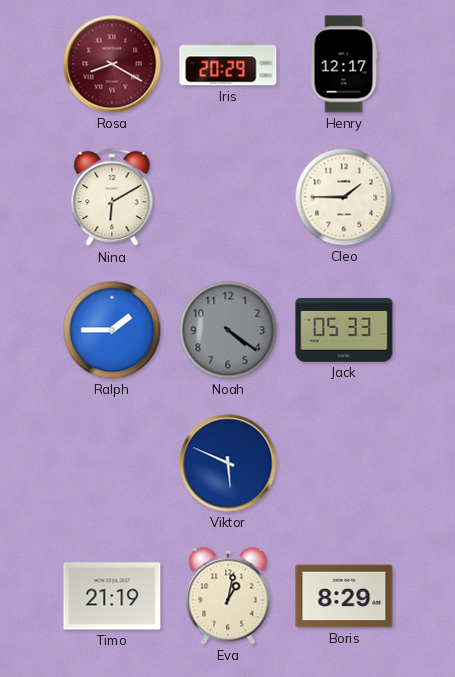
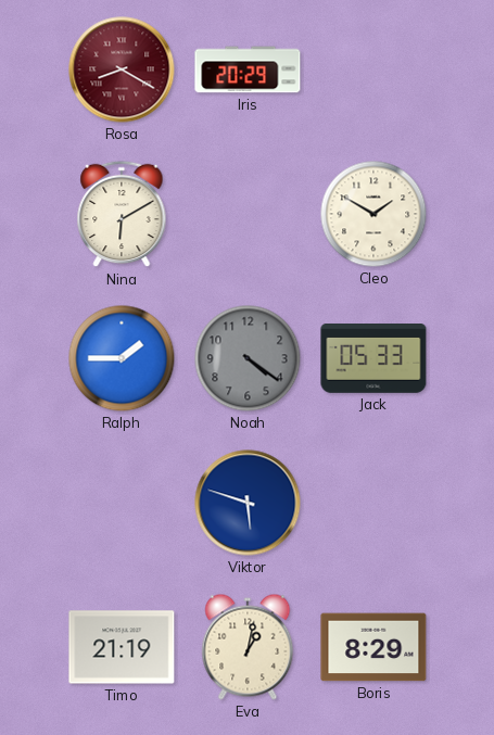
Henry: 12:17 -> none (344, 64)
Cleo: 1:45 -> 1:50 (373, 214)
Viktor: 5:49 -> 5:48 (248, 503)
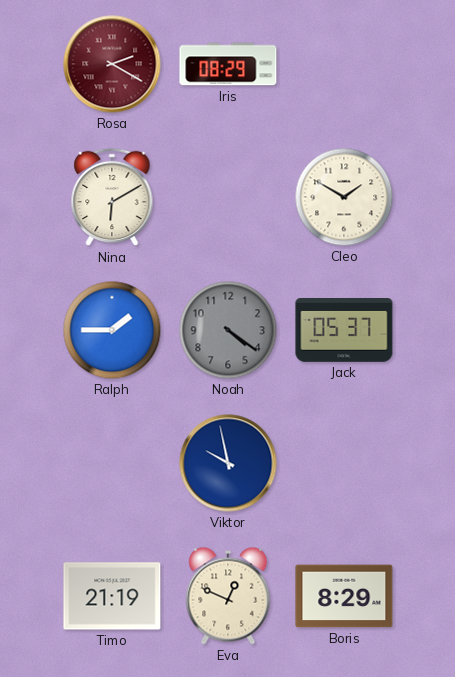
Rosa: 8:20 -> 2:20 (112, 64)
Iris: 20:29 -> 08:29 (228, 64)
Jack: 05:33 -> 05:37 (344, 331)
Viktor: 5:48 -> 9:58 (228, 463)
Eva: 1:02 -> 12:49 (228, 596)
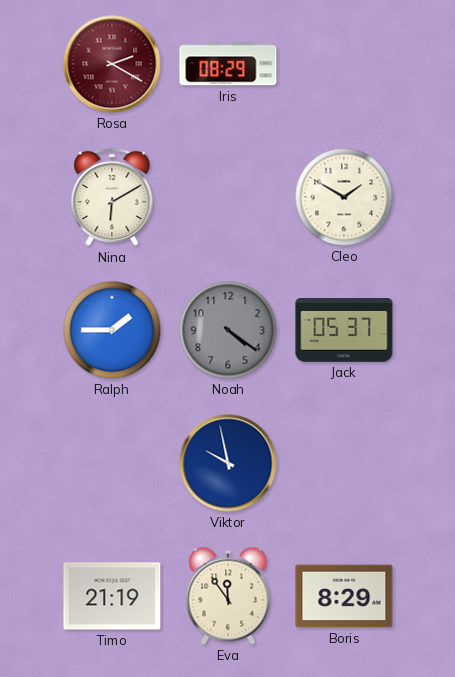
Eva: 12:49 -> 11:54 (228, 596)
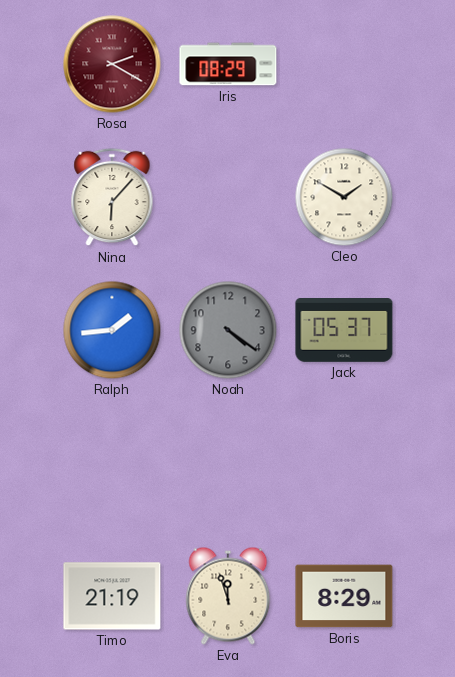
Nina: 6:10 -> 6:07 (112, 197)
Ralph: 1:45 -> 1:44 (112, 330)
Viktor: 9:58 -> none (228, 463)
Eva: 11:54 -> 11:57 (228, 596)
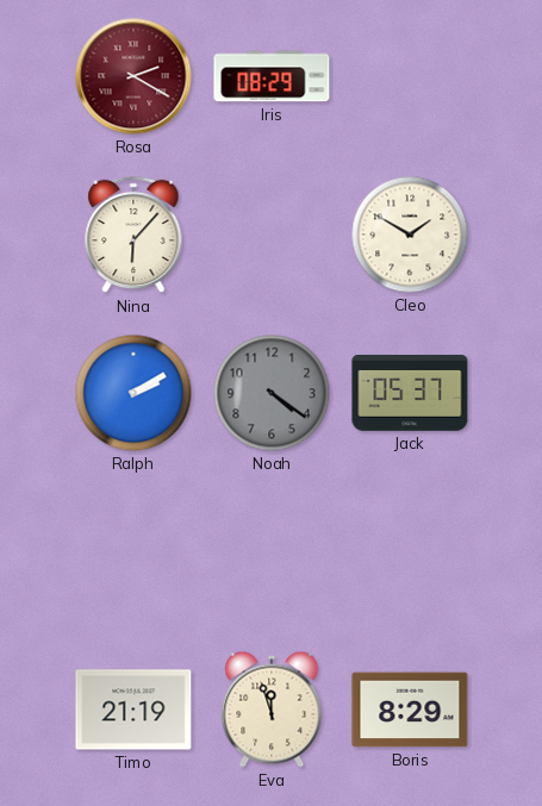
Ralph: 1:44 -> 2:10 (133, 393)
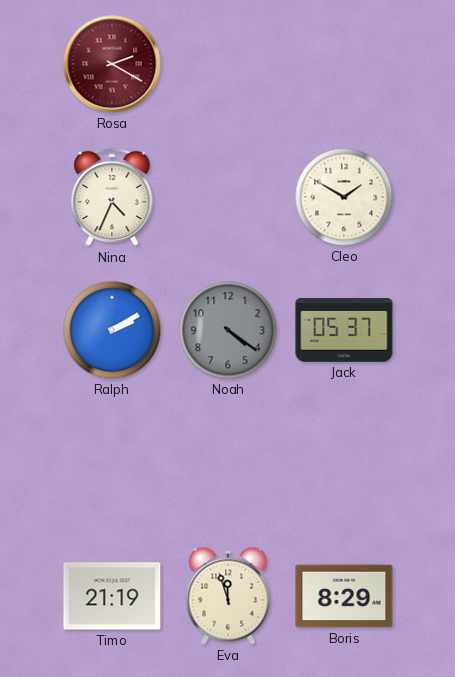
Iris: 08:29 -> none (272, 76)
Nina: 6:07 -> 4:34 (112, 197)
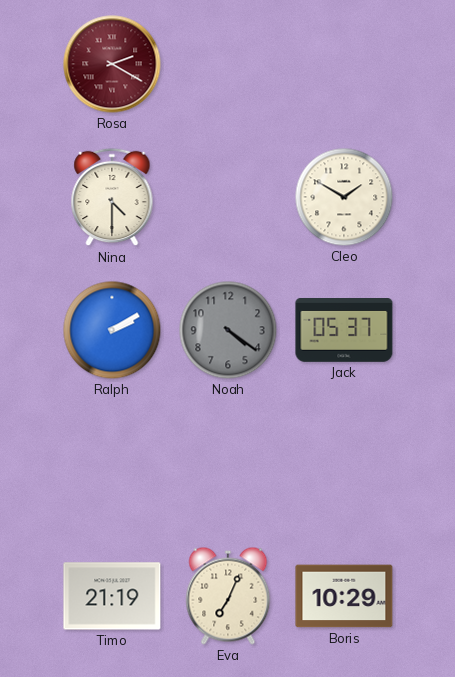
Nina: 4:34 -> 4:30 (112, 197)
Eva: 11:57 -> 7:04 (228, 596)
Boris: 8:29 -> 10:29 (344, 596)
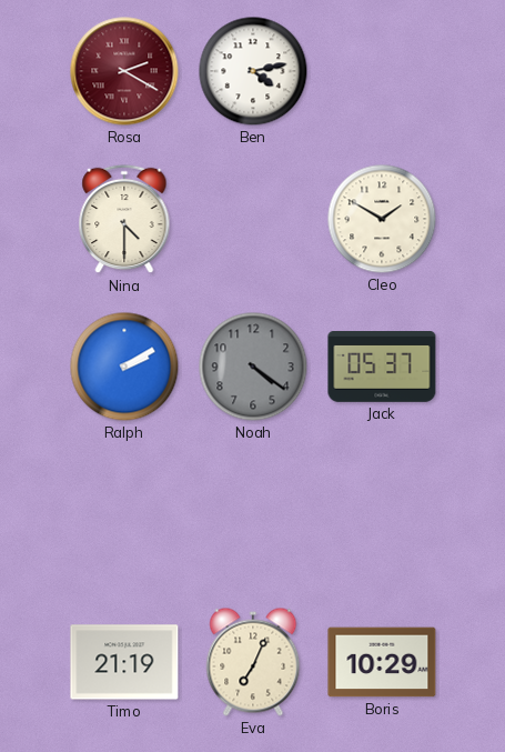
Ben: none -> 4:13 (253, 71)
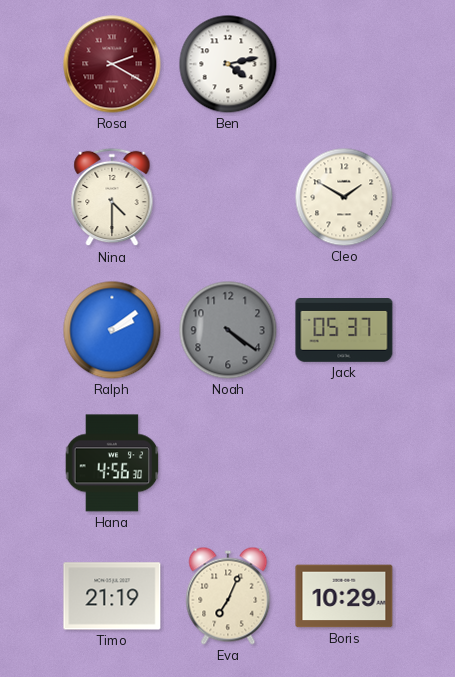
Ralph: 2:10 -> 2:09 (112, 330)
Hana: none -> 4:56 (112, 463)
